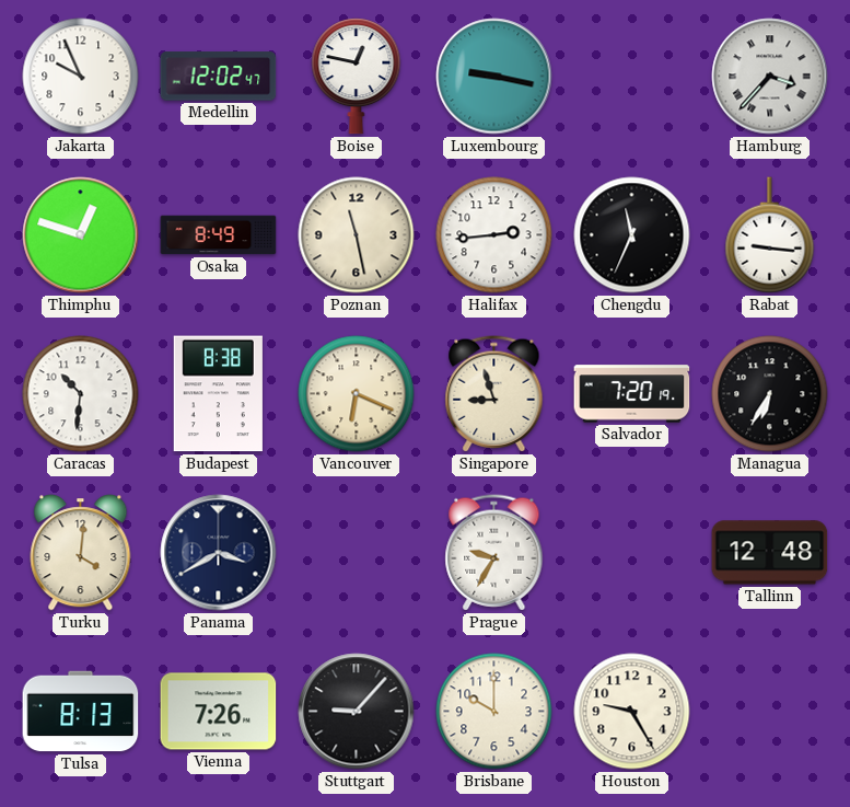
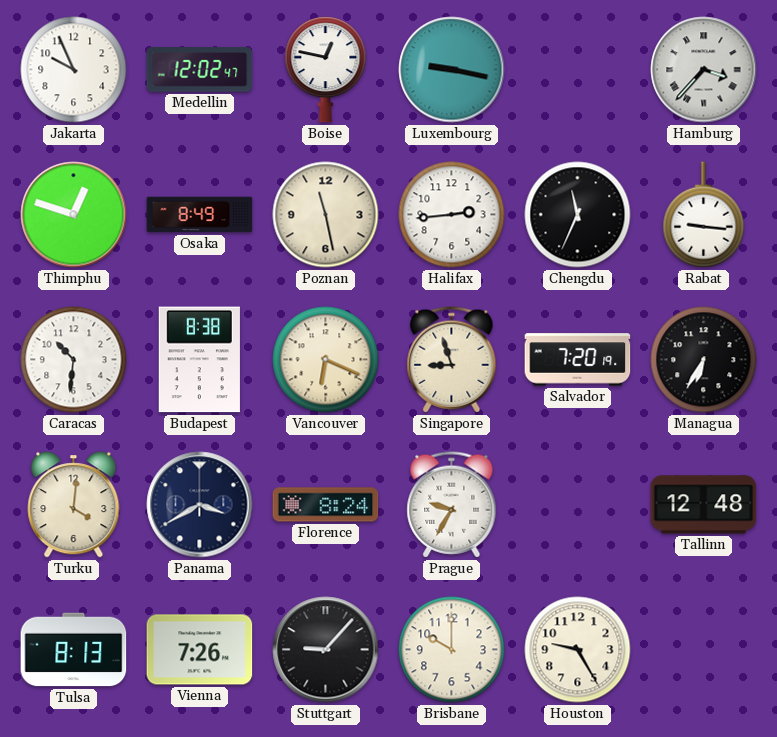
Florence: none -> 8:24 (326, 505)
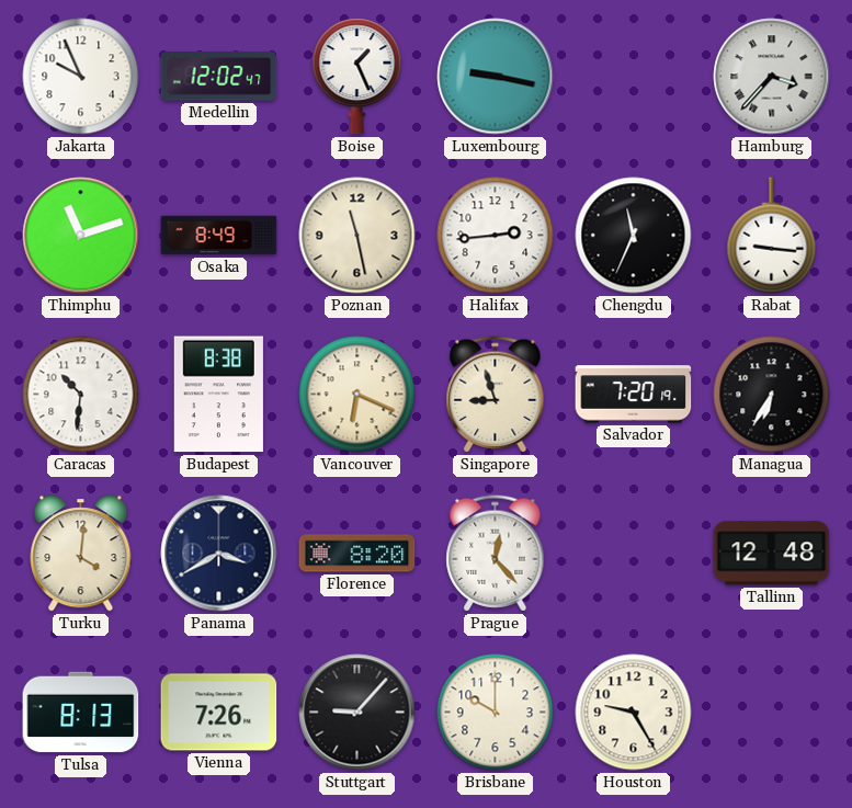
Boise: 12:47 -> 1:26 (357, 77)
Thimphu: 12:48 -> 11:12 (81, 236)
Florence: 8:24 -> 8:20 (357, 554)
Prague: 9:35 -> 12:23 (496, 554)
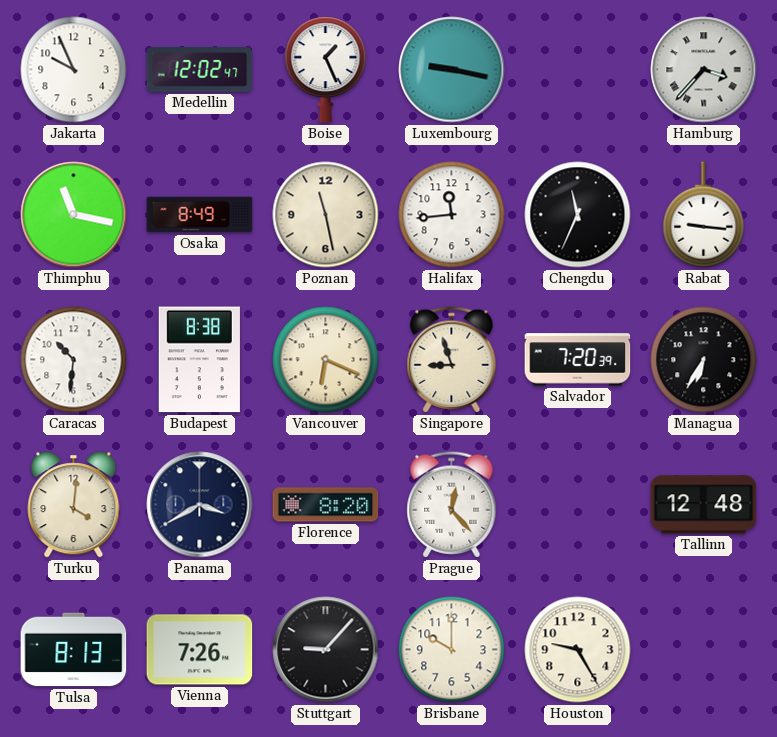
Thimphu: 11:12 -> 11:17 (74, 215)
Halifax: 2:44 -> 11:44 (452, 215)
Salvador: 7:20:19 -> 7:20:39 (578, 360)
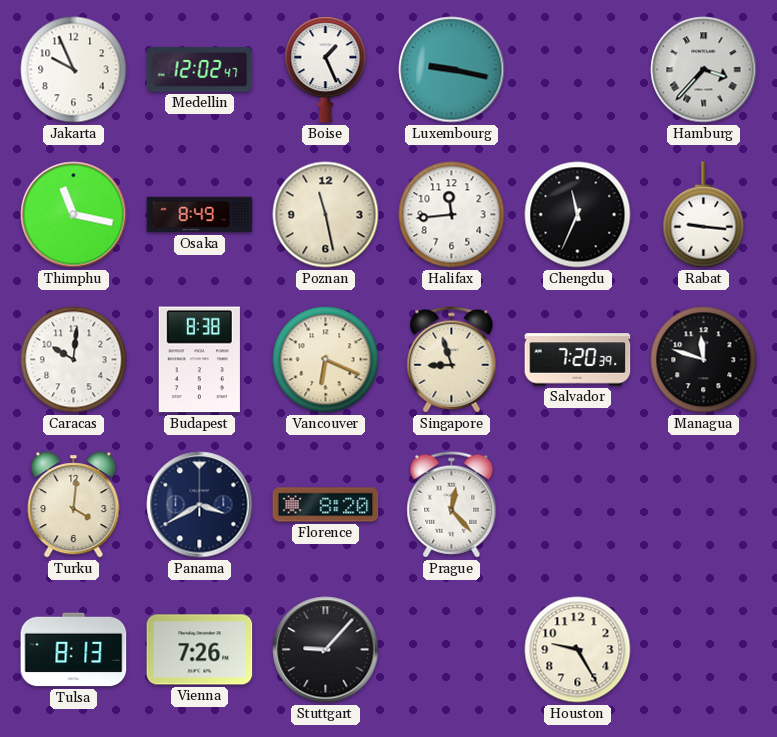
Caracas: 10:31 -> 10:01 (74, 360)
Managua: 6:35 -> 11:48 (704, 360)
Tallinn: 12:48 -> none (704, 505)
Brisbane: 10:00 -> none (452, 650)
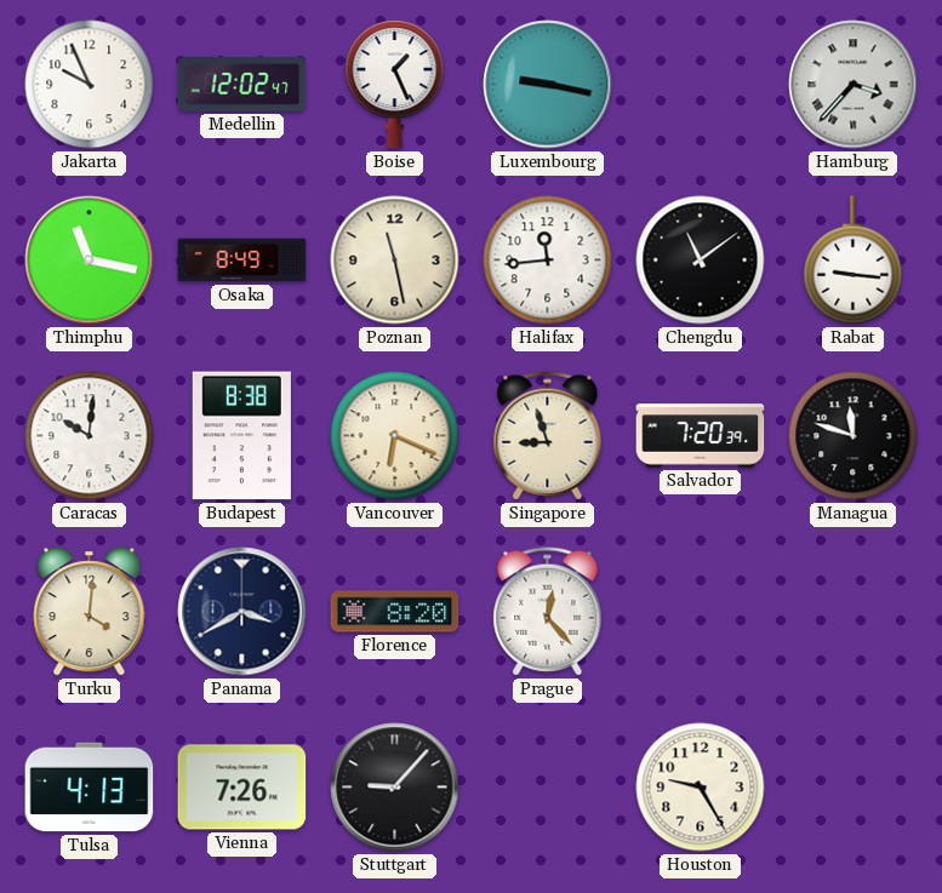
Chengdu: 11:34 -> 11:09 (701, 261)
Tulsa: 8:13 -> 4:13 (90, 788)
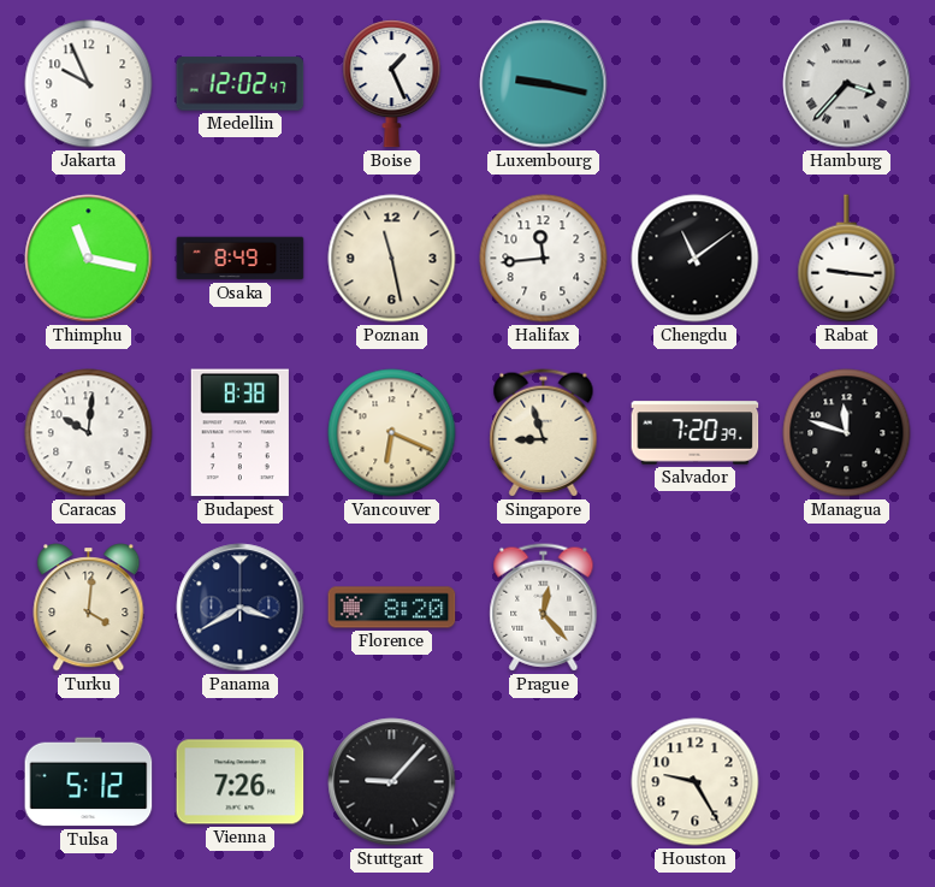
Tulsa: 4:13 -> 5:12 (89, 782)
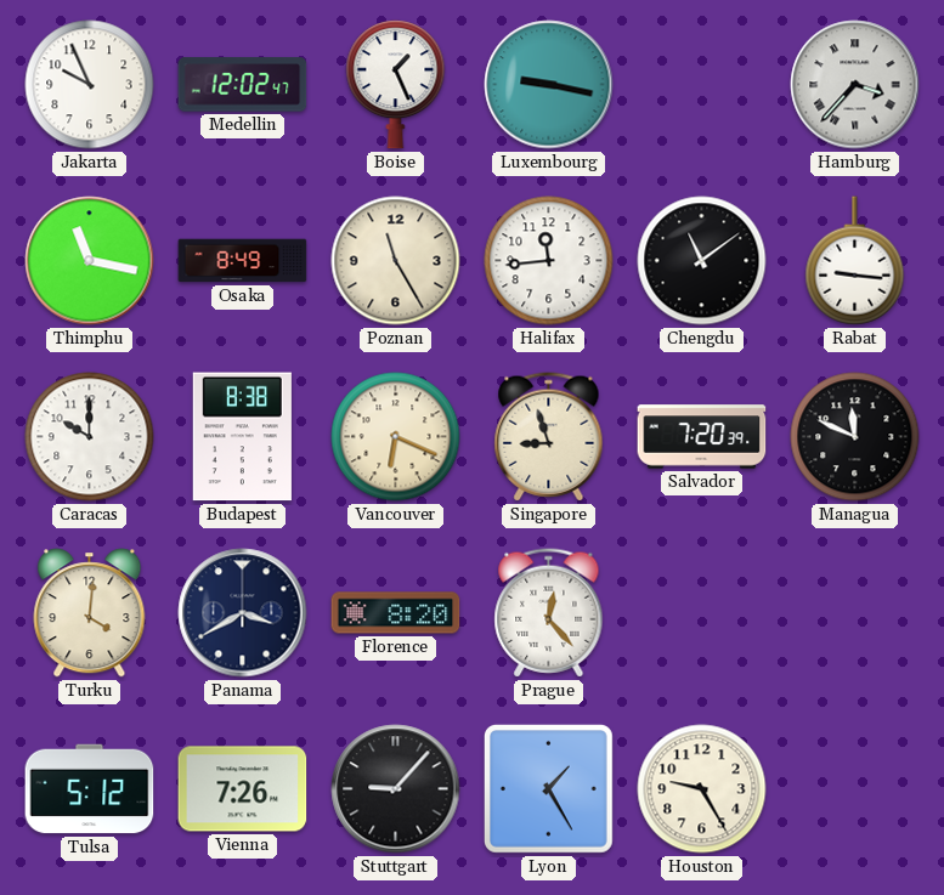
Poznan: 11:28 -> 11:25 (396, 261)
Caracas: 10:01 -> 10:00 (90, 437)
Managua: 11:48 -> 11:49 (855, 437)
Lyon: none -> 1:25 (549, 789)
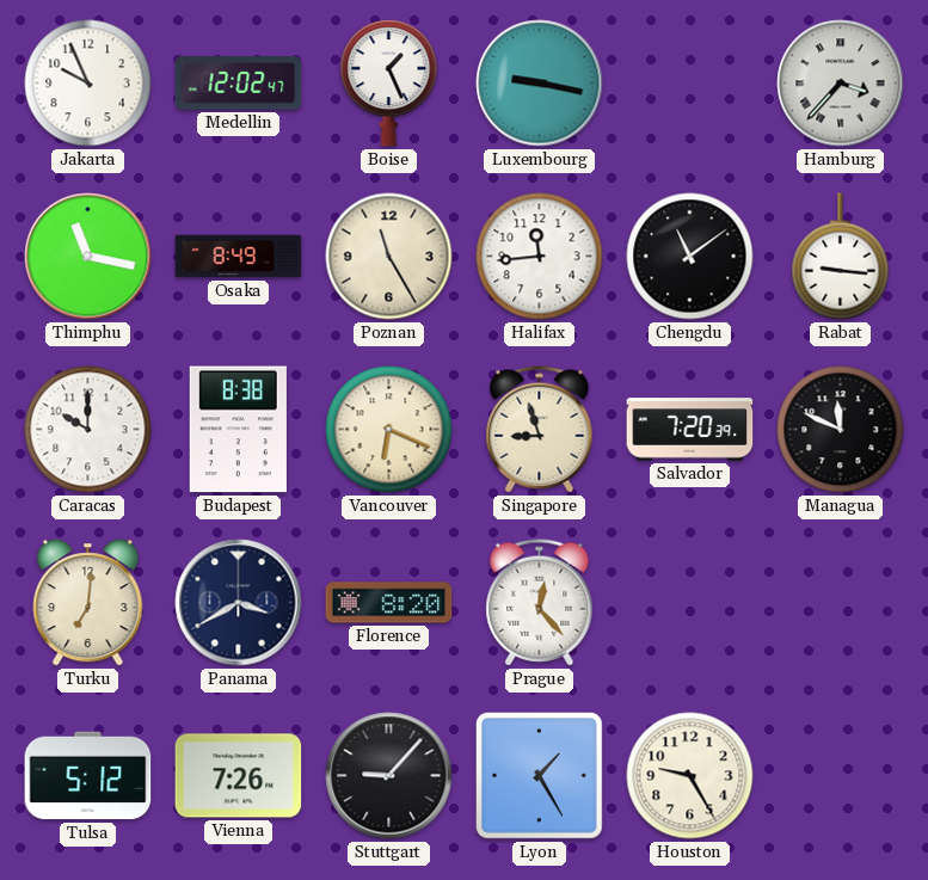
Turku: 4:01 -> 7:01 (88, 603)
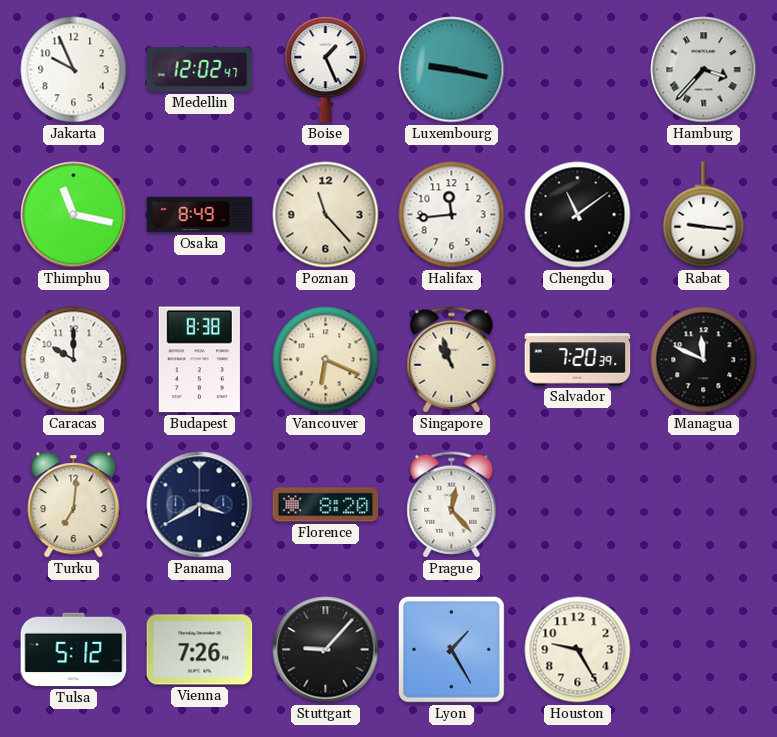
Poznan: 11:25 -> 11:23 (326, 215)
Singapore: 8:57 -> 10:57 (452, 360)
